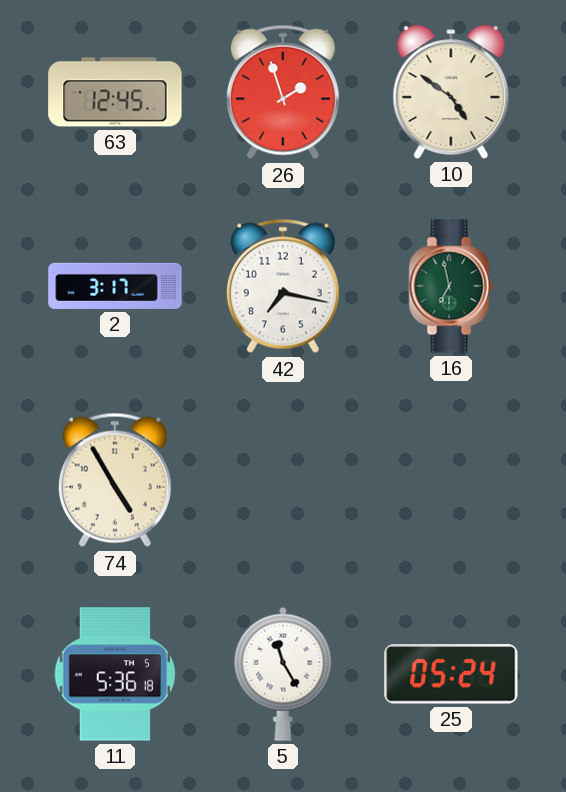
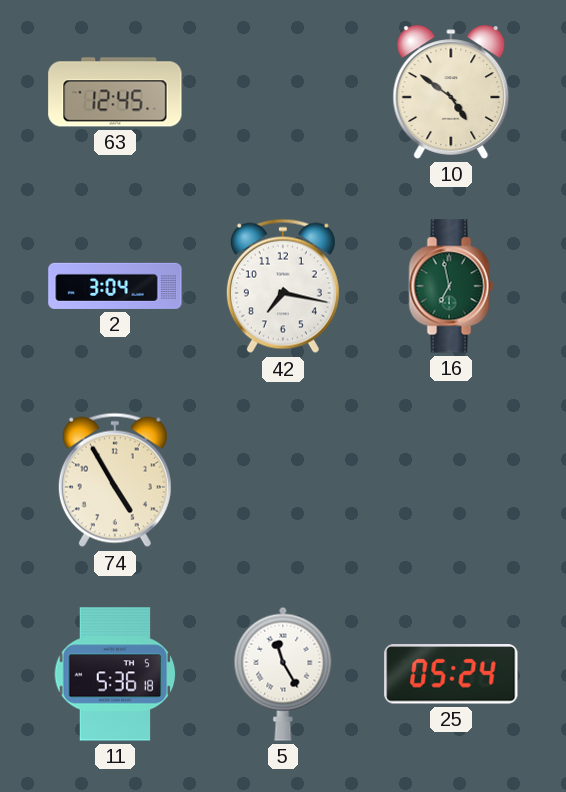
26: 1:57 -> none (283, 92)
2: 3:17 -> 3:04 (115, 286)
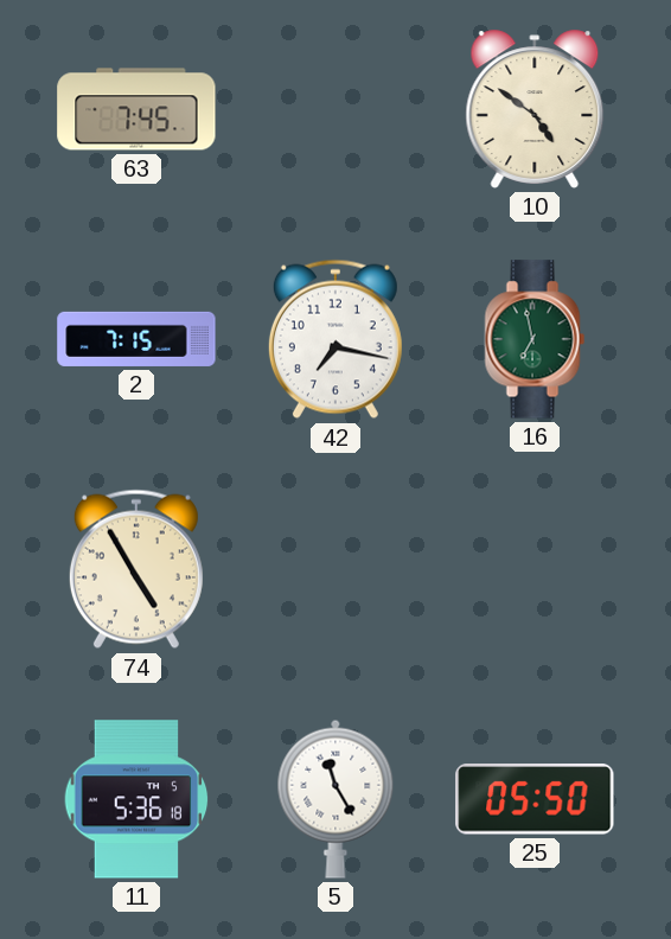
63: 12:45 -> 7:45 (136, 109)
2: 3:04 -> 7:15 (136, 339)
25: 05:24 -> 05:50 (535, 799)
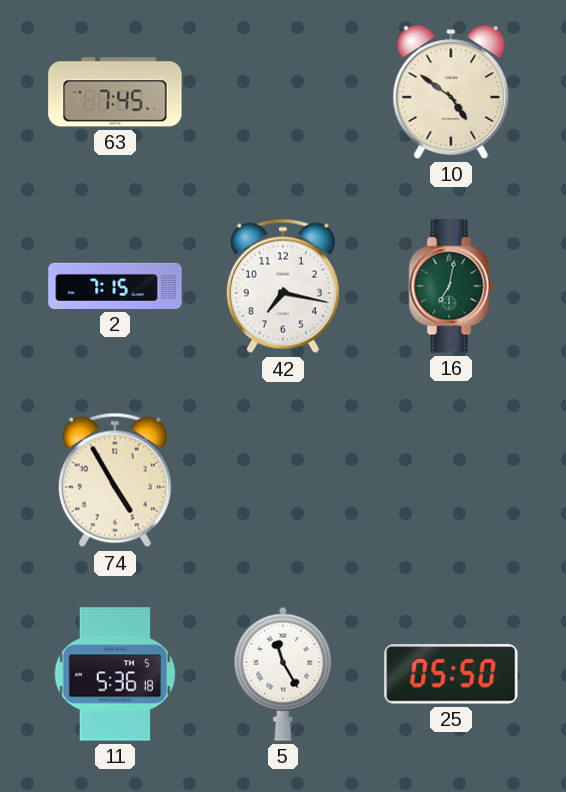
16: 6:58 -> 7:02 (451, 286)
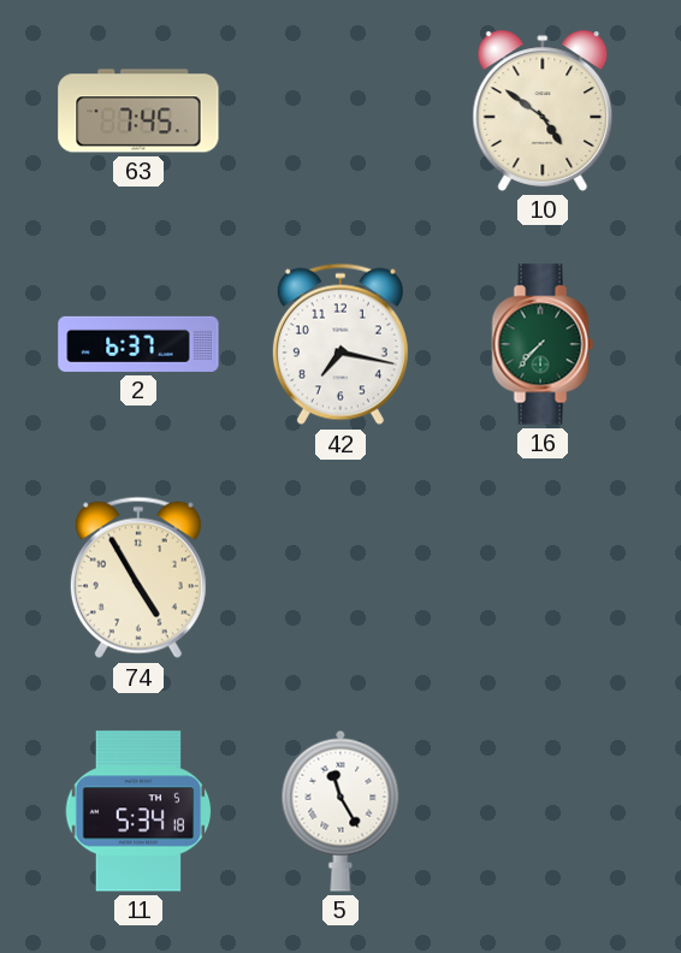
2: 7:15 -> 6:37 (138, 344)
16: 7:02 -> 7:37 (543, 344)
11: 5:36 -> 5:34 (138, 811)
25: 05:50 -> none (451, 674)
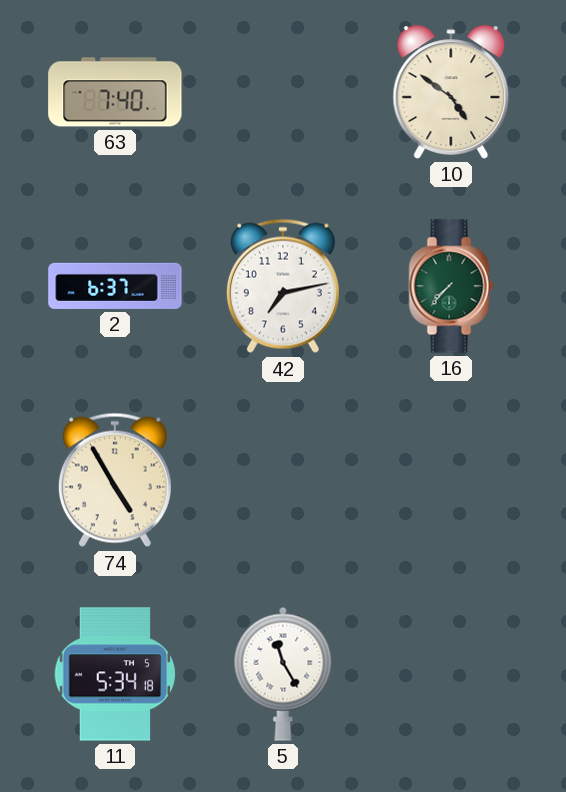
63: 7:45 -> 7:40 (115, 92)
42: 7:17 -> 7:13 (283, 286)
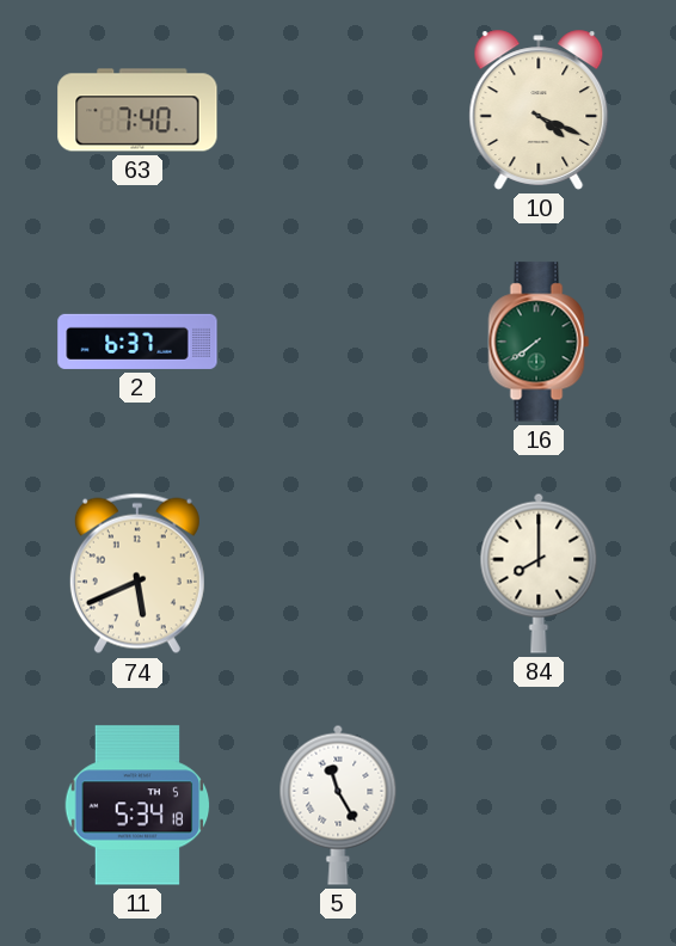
10: 4:51 -> 4:19 (539, 110)
42: 7:13 -> none (283, 286)
16: 7:37 -> 7:39 (539, 342)
74: 4:55 -> 5:41 (137, 573)
84: none -> 8:00 (539, 573)
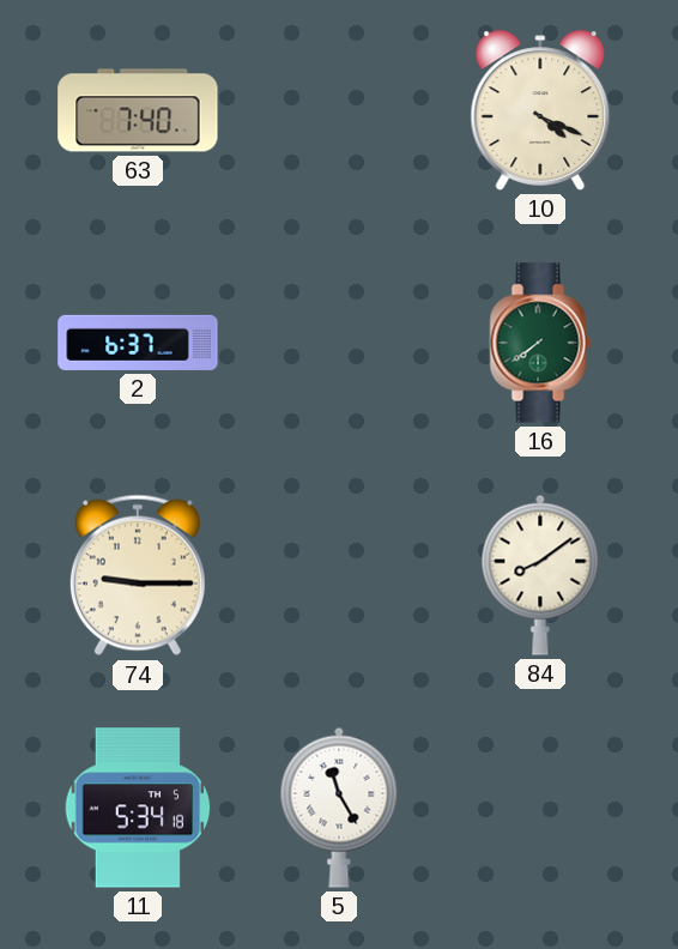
74: 5:41 -> 9:15 (138, 575)
84: 8:00 -> 8:09 (540, 575)
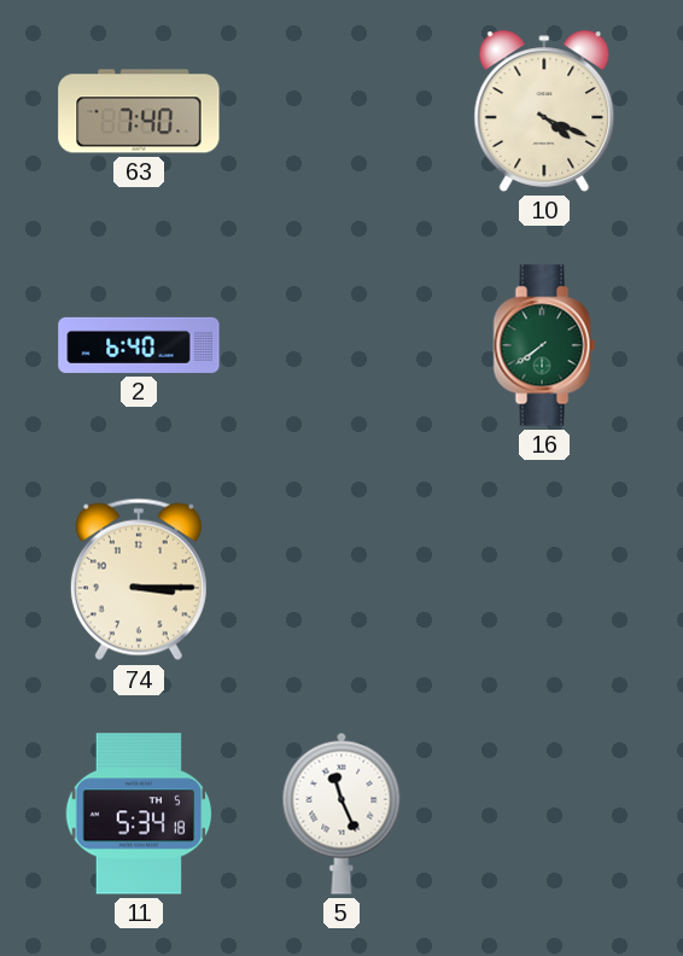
2: 6:37 -> 6:40 (139, 345)
74: 9:15 -> 3:15 (139, 579)
84: 8:09 -> none (540, 575)
5: 11:25 -> 11:26 (341, 814)
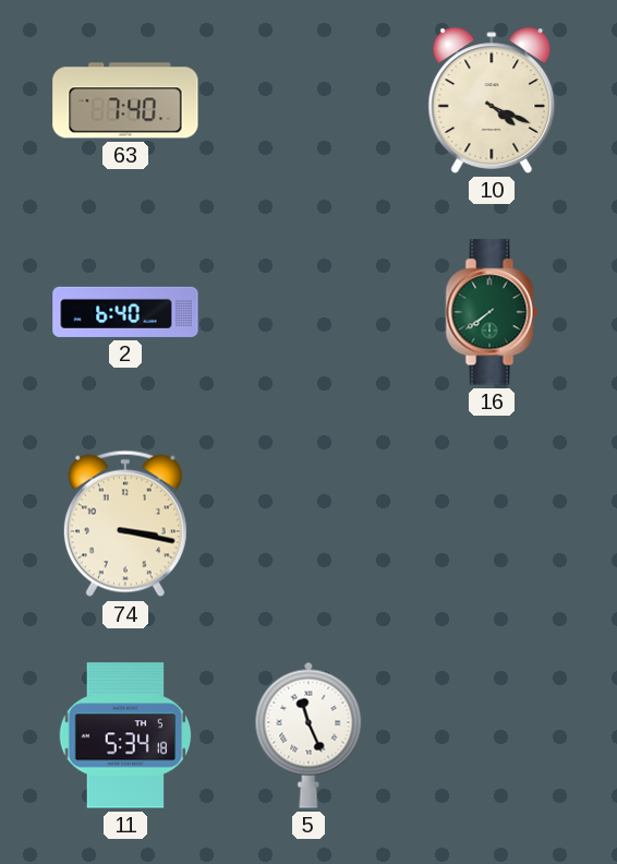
74: 3:15 -> 3:17 (125, 524)
